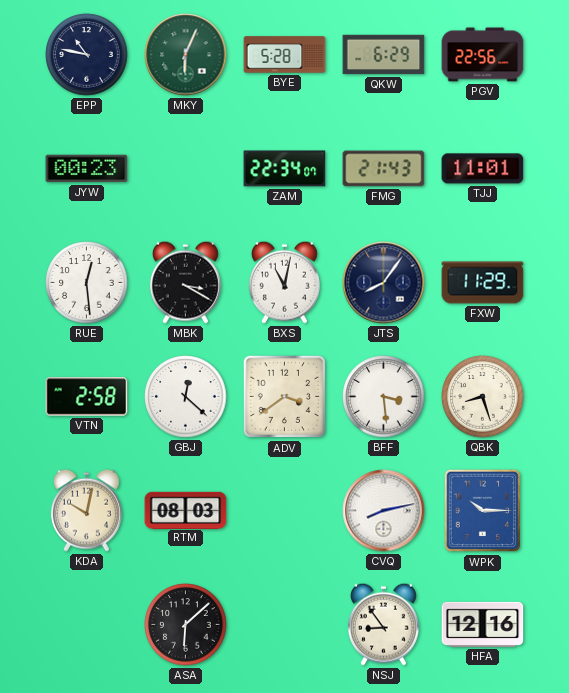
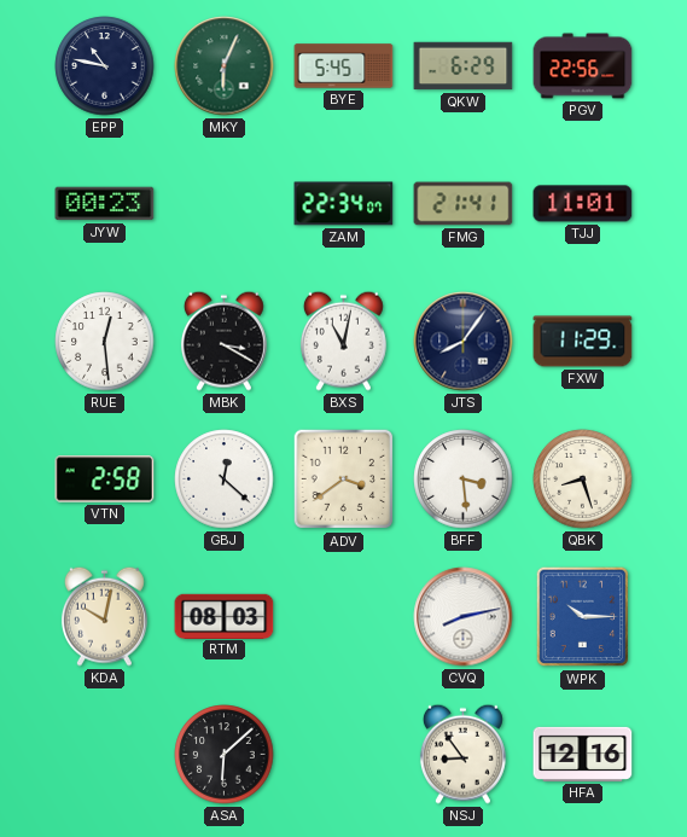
BYE: 5:28 -> 5:45 (344, 66)
FMG: 21:43 -> 21:41 (464, 204)
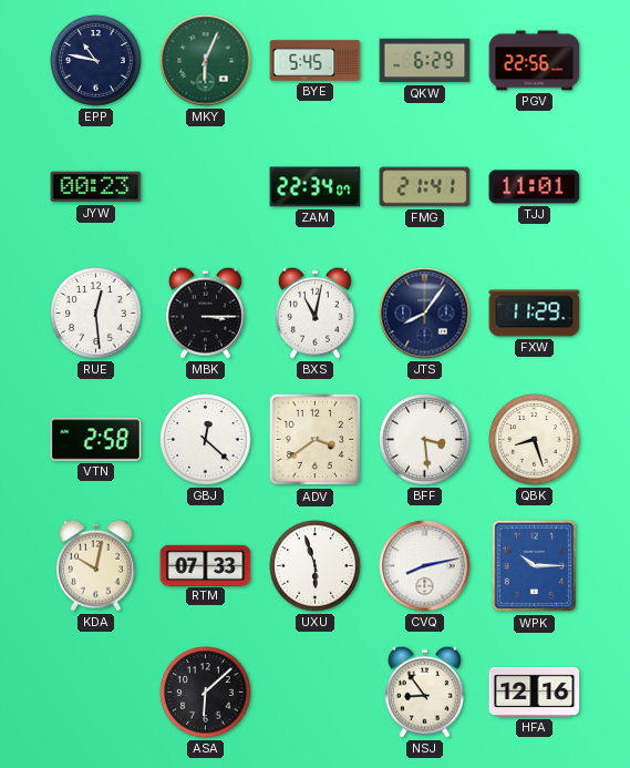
MBK: 3:20 -> 3:15 (205, 313)
RTM: 08:03 -> 07:33 (206, 565)
UXU: none -> 5:57 (316, 566)
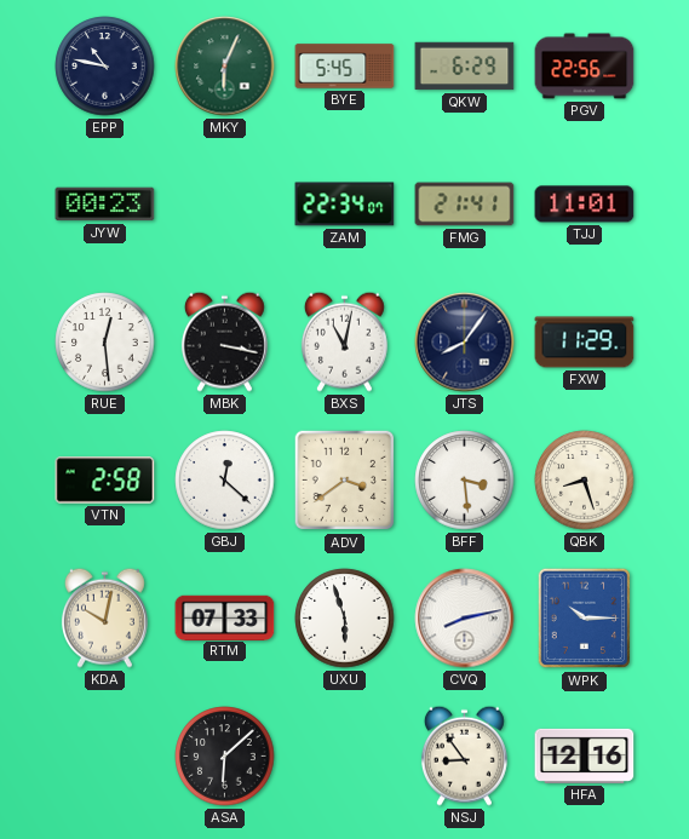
MBK: 3:15 -> 3:17 (224, 341)
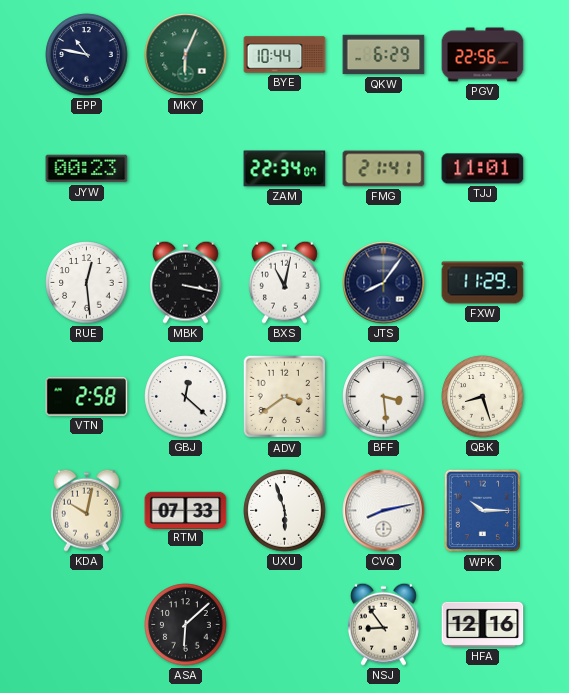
BYE: 5:45 -> 10:44 (285, 55)
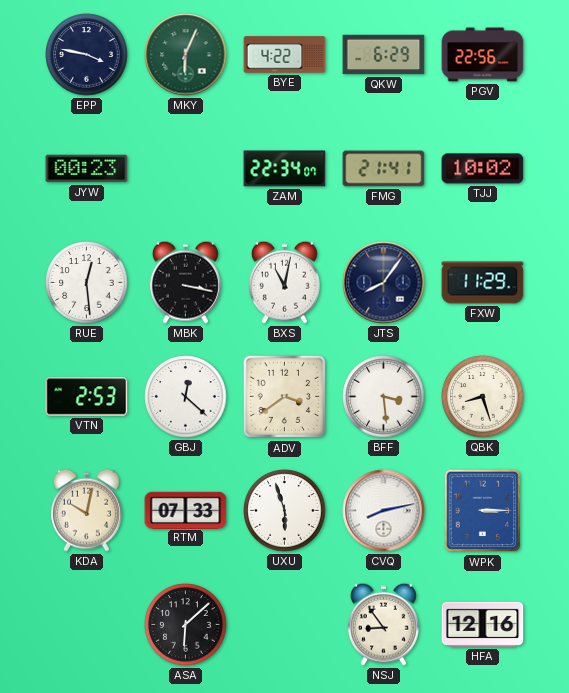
EPP: 10:47 -> 3:47 (87, 55)
BYE: 10:44 -> 4:22 (285, 55)
TJJ: 11:01 -> 10:02 (483, 169)
VTN: 2:58 -> 2:53 (87, 397)
WPK: 10:15 -> 3:15 (483, 511)
